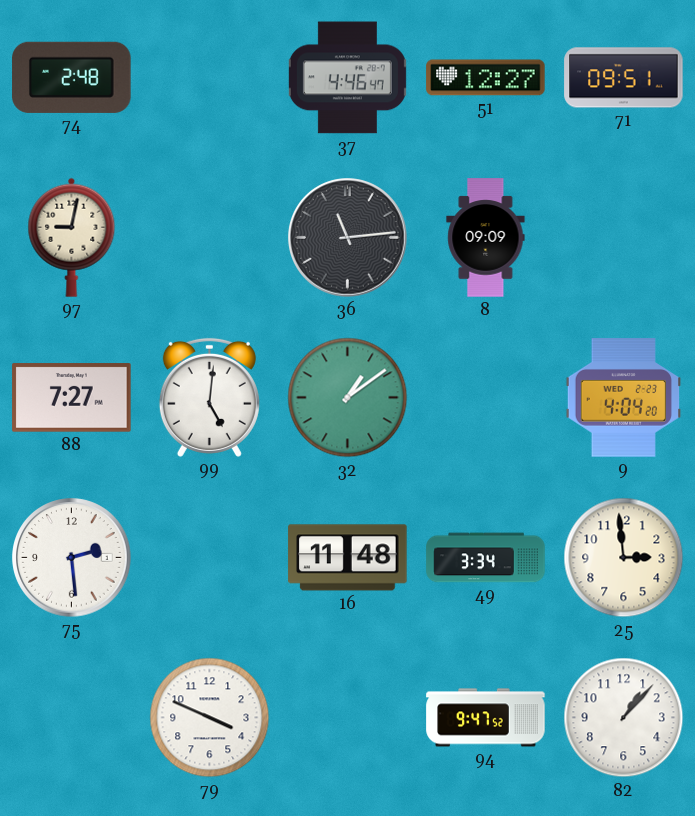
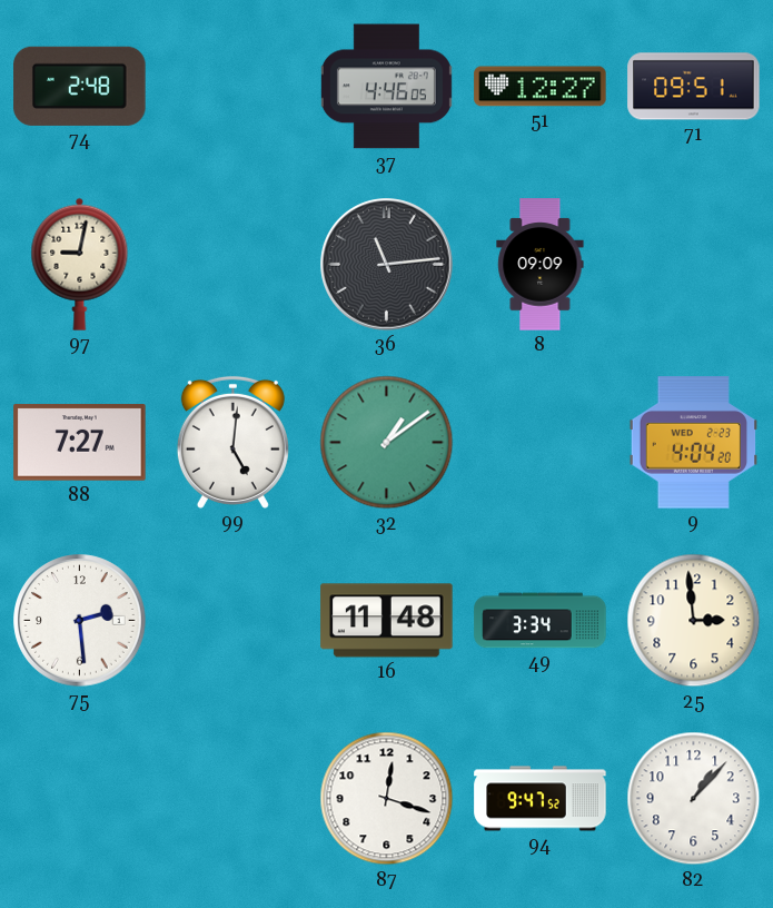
37: 4:46:47 -> 4:46:05 (386, 87)
79: 3:49 -> none (210, 718)
87: none -> 12:18 (387, 799)
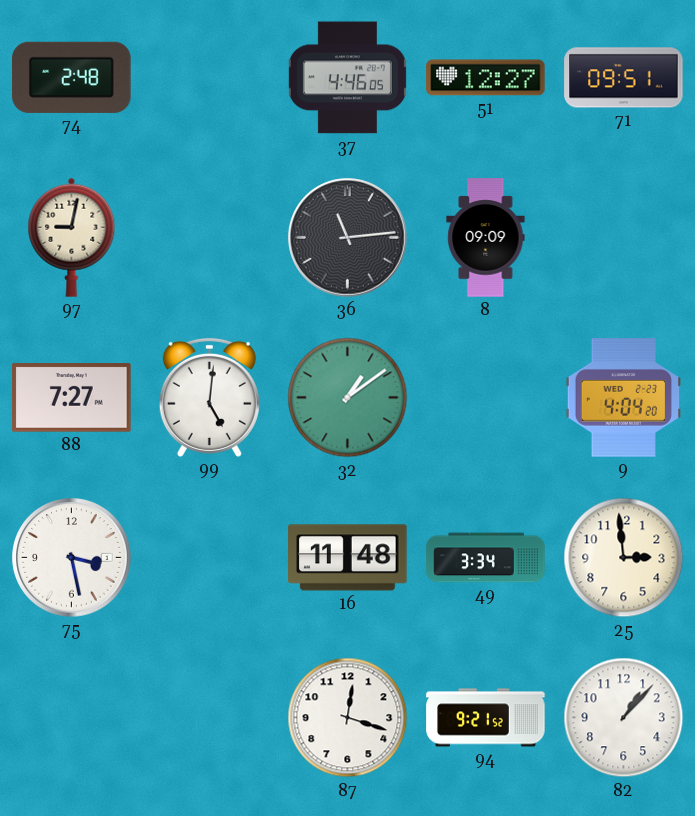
75: 2:29 -> 3:28 (72, 558)
94: 9:47 -> 9:21 (486, 718)
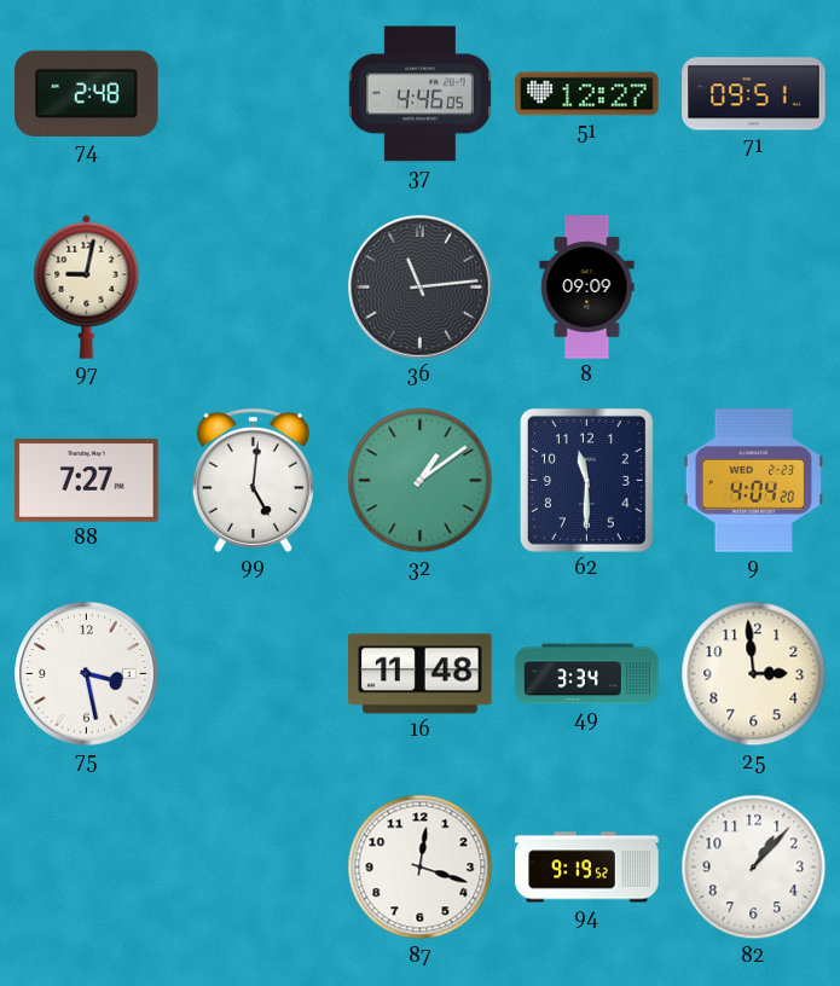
62: none -> 11:30 (586, 480)
94: 9:21 -> 9:19 (587, 868)
